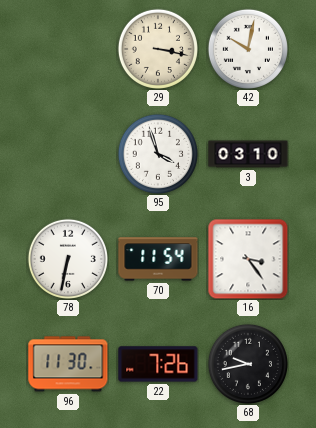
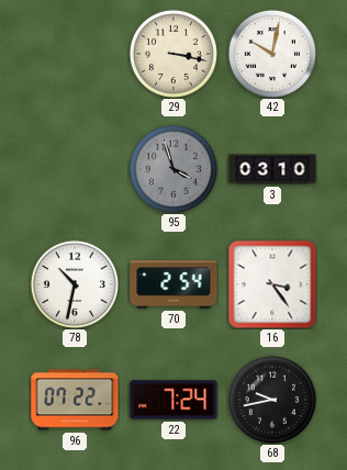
95 dial: white -> grey (173, 169)
78: 6:32 -> 10:32 (75, 284)
70: 11:54 -> 2:54 (173, 284)
96: 11:30 -> 07:22 (75, 400)
22: 7:26 -> 7:24 (173, 400)
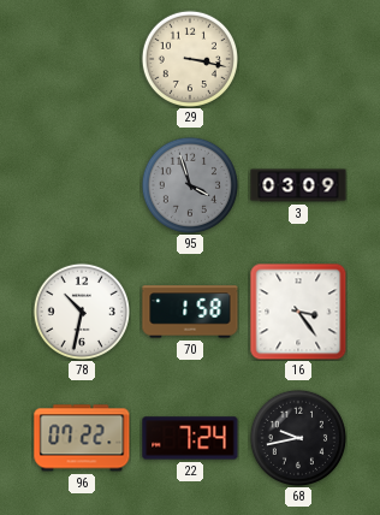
42: 10:02 -> none (272, 54)
3: 03:10 -> 03:09 (298, 185)
70: 2:54 -> 1:58 (190, 312)
